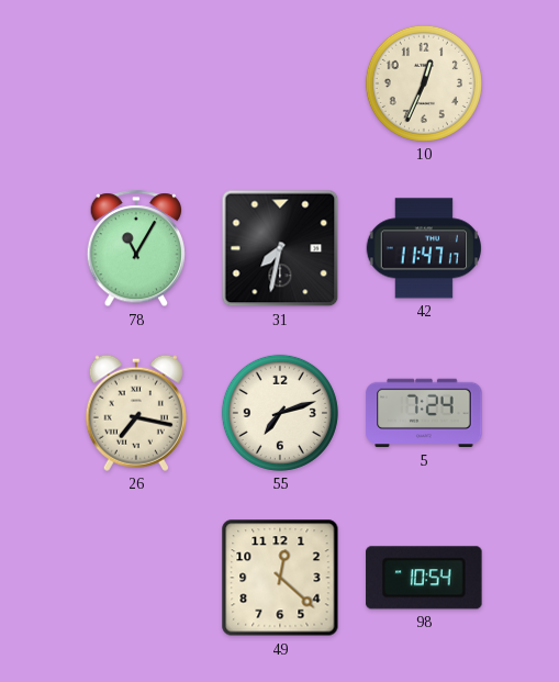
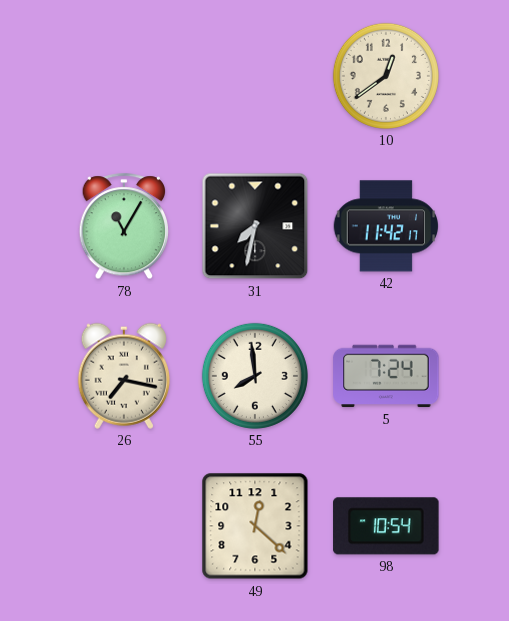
10: 12:34 -> 12:39 (386, 76)
42: 11:47 -> 11:42 (385, 226)
55: 7:12 -> 7:59 (255, 376)
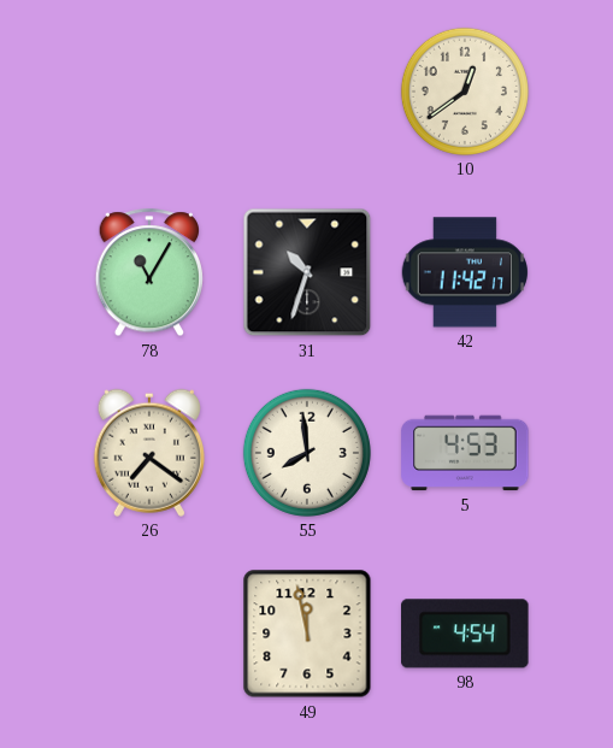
31: 7:32 -> 10:33 (307, 272)
26: 7:17 -> 7:21 (149, 453)
5: 7:24 -> 4:53 (465, 453)
49: 12:22 -> 11:58 (307, 634)
98: 10:54 -> 4:54 (465, 634)
